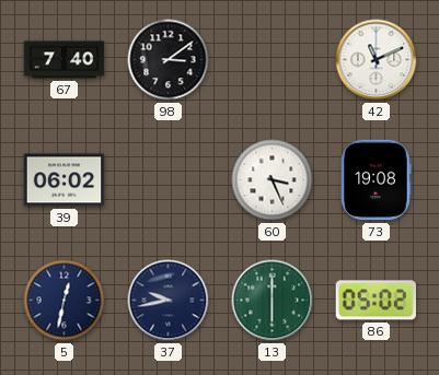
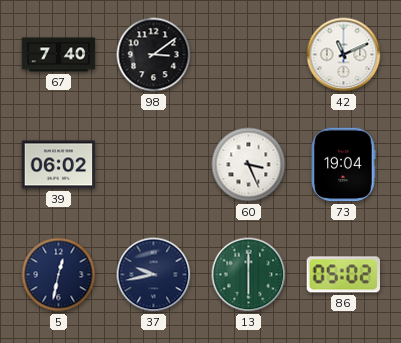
73: 19:08 -> 19:04 (343, 165)
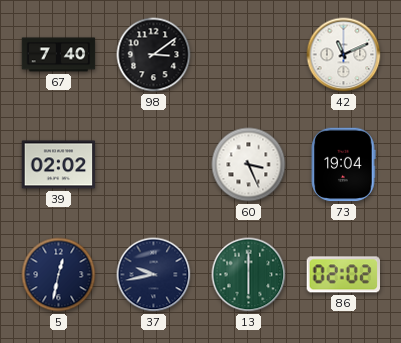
39: 06:02 -> 02:02 (59, 165)
86: 05:02 -> 02:02 (343, 275)
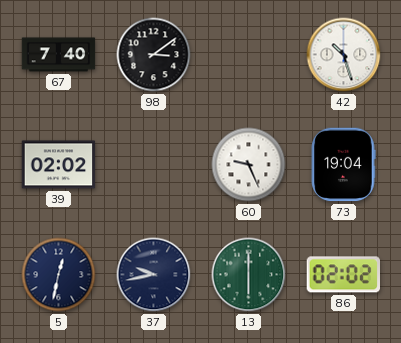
42: 11:11 -> 10:27 (344, 55)
60: 3:26 -> 9:26 (249, 165)
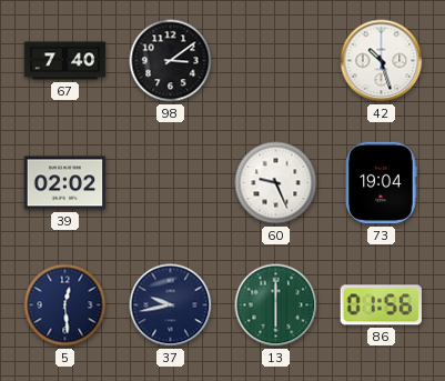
5: 12:32 -> 12:29 (65, 305)
86: 02:02 -> 01:56 (381, 305)
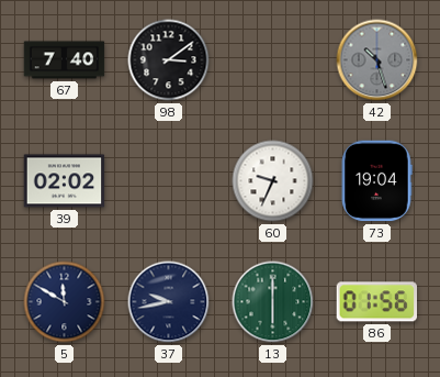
42 dial: white -> grey (377, 60)
60: 9:26 -> 9:34 (273, 181)
5: 12:29 -> 11:50 (65, 302)
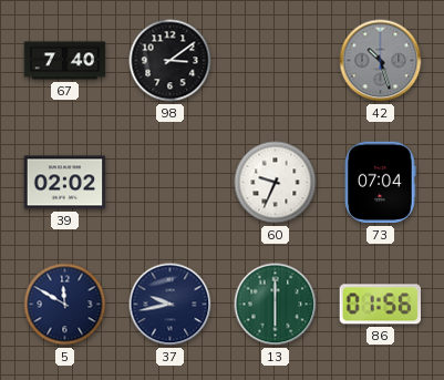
73: 19:04 -> 07:04 (380, 183)
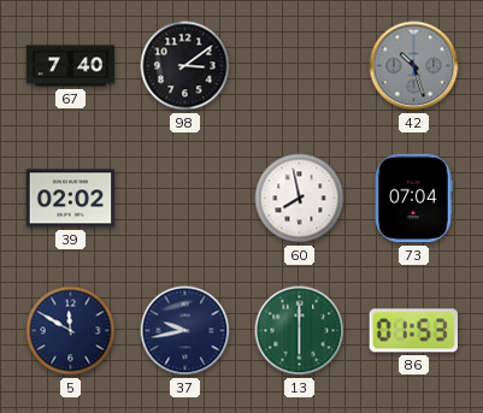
60: 9:34 -> 7:58 (300, 199)
86: 01:56 -> 01:53 (413, 331)
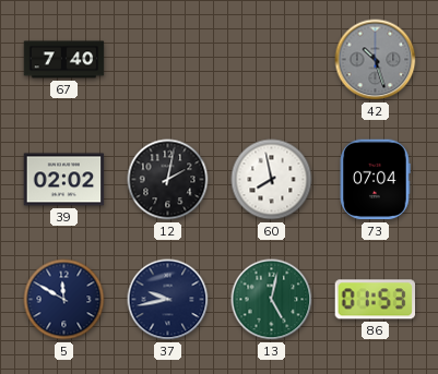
98: 3:09 -> none (185, 66)
12: none -> 2:02 (168, 180)
13: 6:00 -> 5:02 (272, 300)
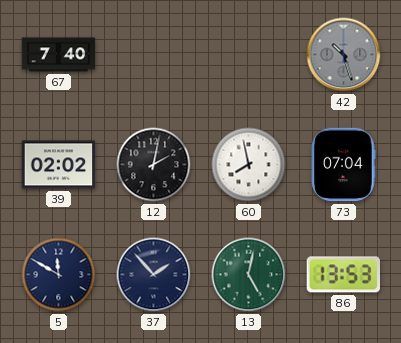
37: 9:43 -> 1:53 (154, 275)
86: 01:53 -> 13:53 (343, 275)
